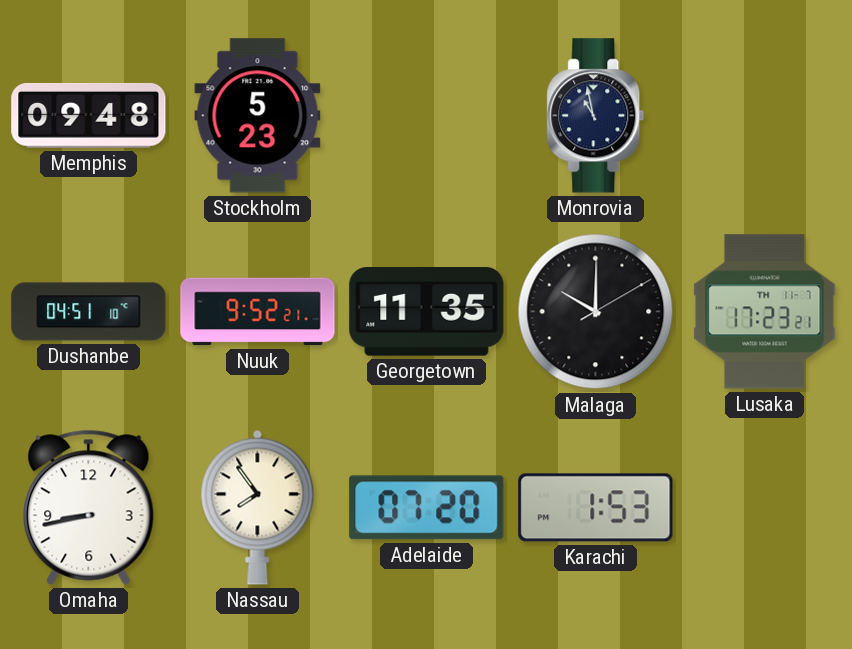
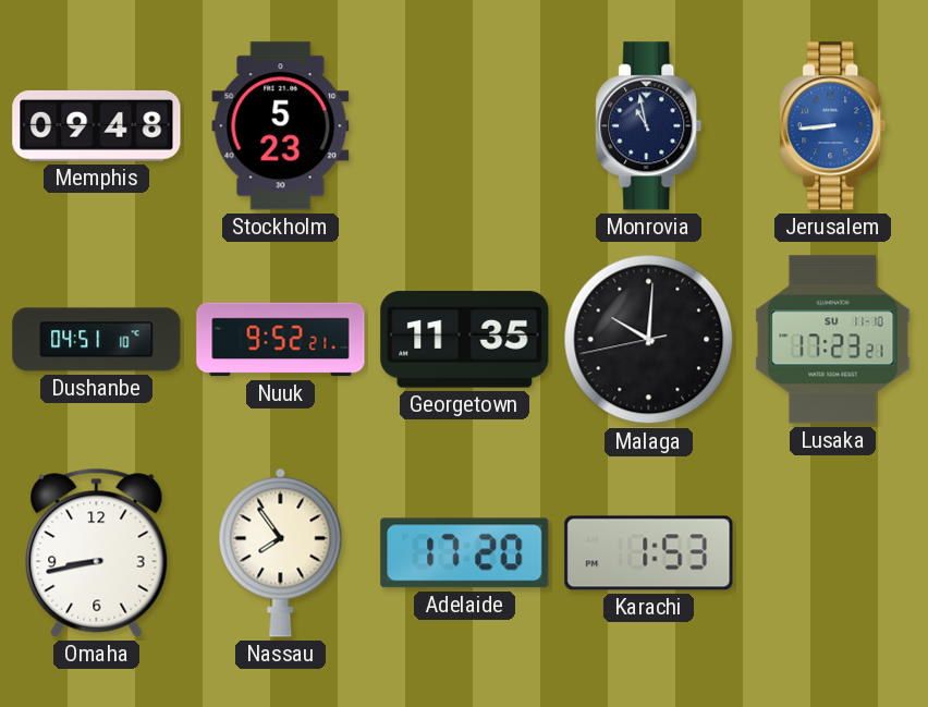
Jerusalem: none -> 8:44 (833, 126)
Malaga: 10:00:10 -> 10:00:43 (649, 340)
Lusaka date: TH 11-7 -> SU 11-10 (833, 340)
Adelaide: 07:20 -> 17:20 (465, 553)
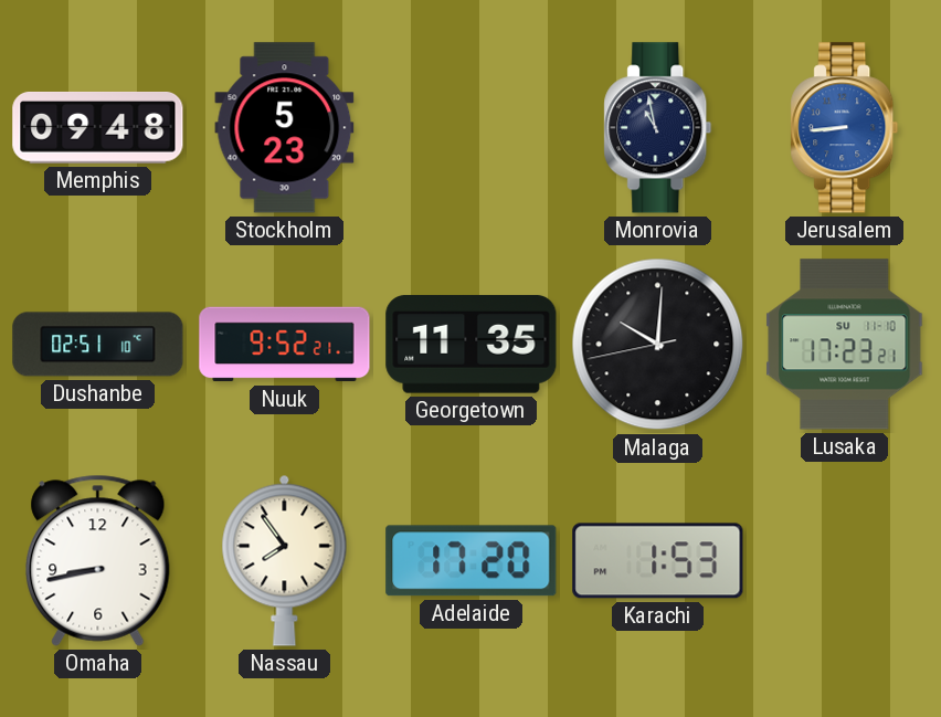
Dushanbe: 04:51 -> 02:51 (98, 345)
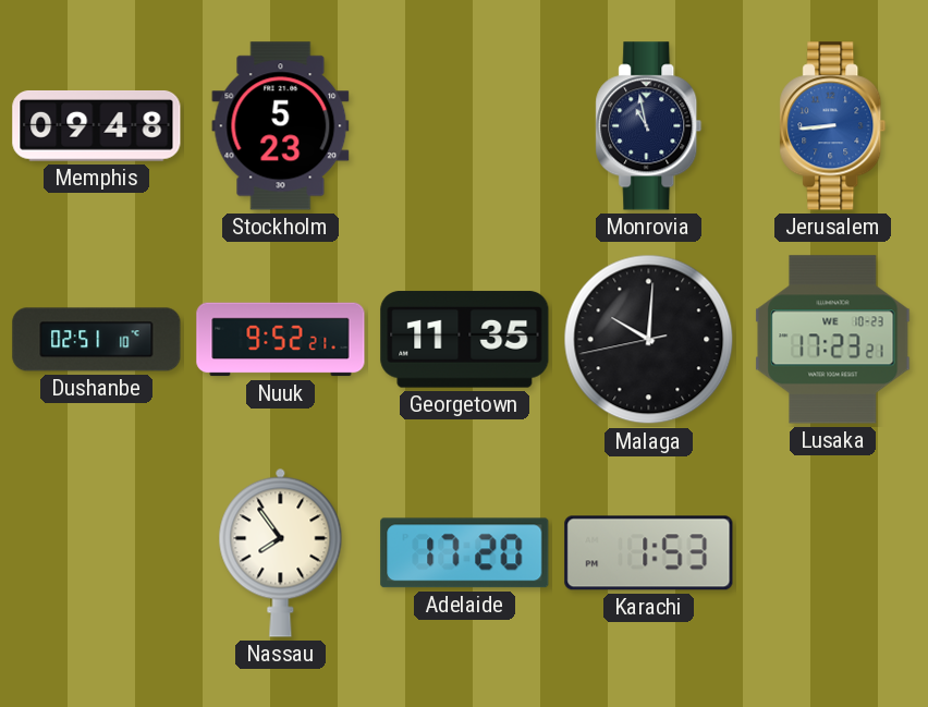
Lusaka date: SU 11-10 -> WE 10-23 (833, 340)
Omaha: 8:43 -> none (98, 560)
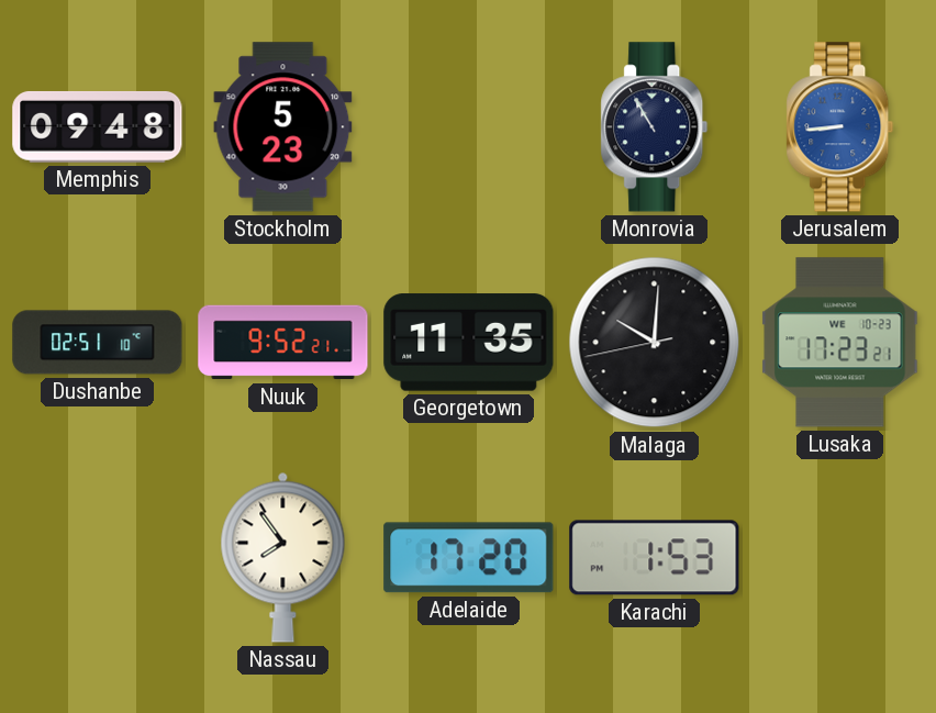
Monrovia: 10:58 -> 10:55 (655, 127)
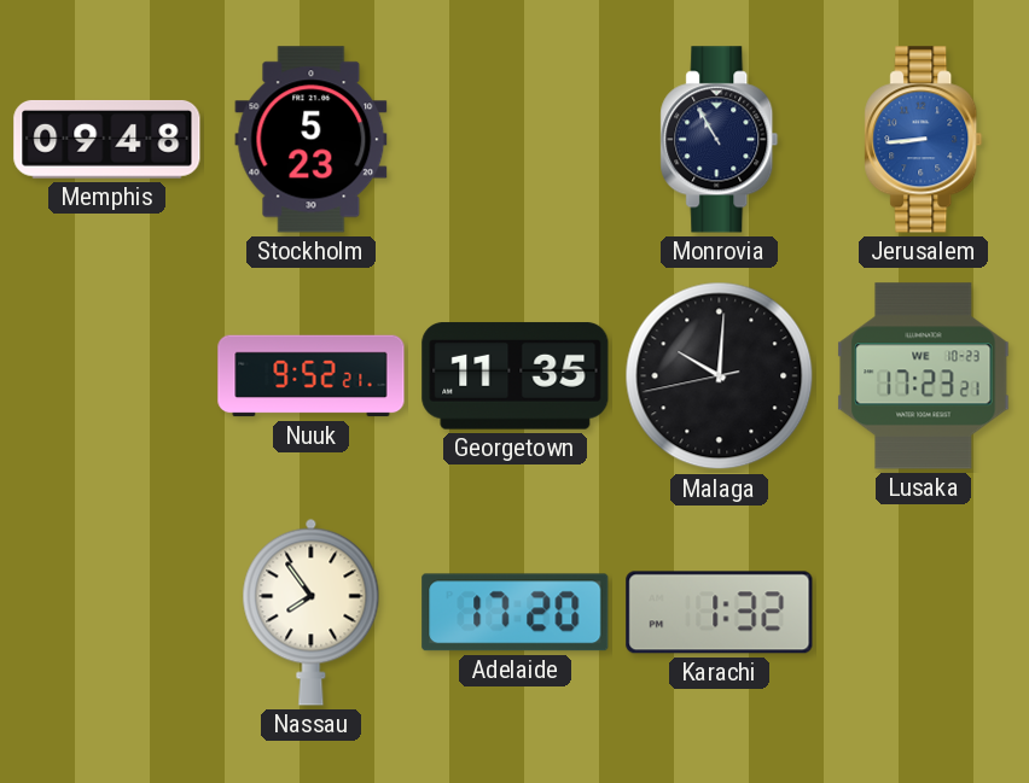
Dushanbe: 02:51 -> none (98, 343)
Karachi: 1:53 -> 1:32 (720, 613)
